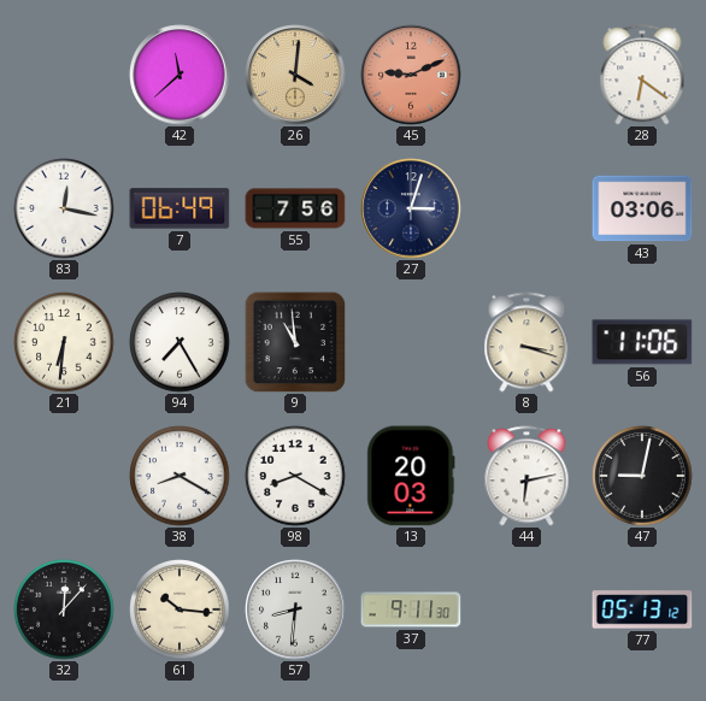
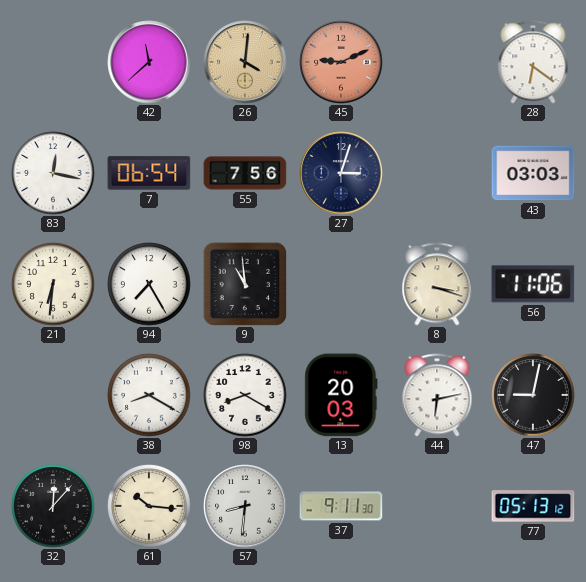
7: 06:49 -> 06:54 (149, 173)
43: 03:06 -> 03:03 (533, 173)
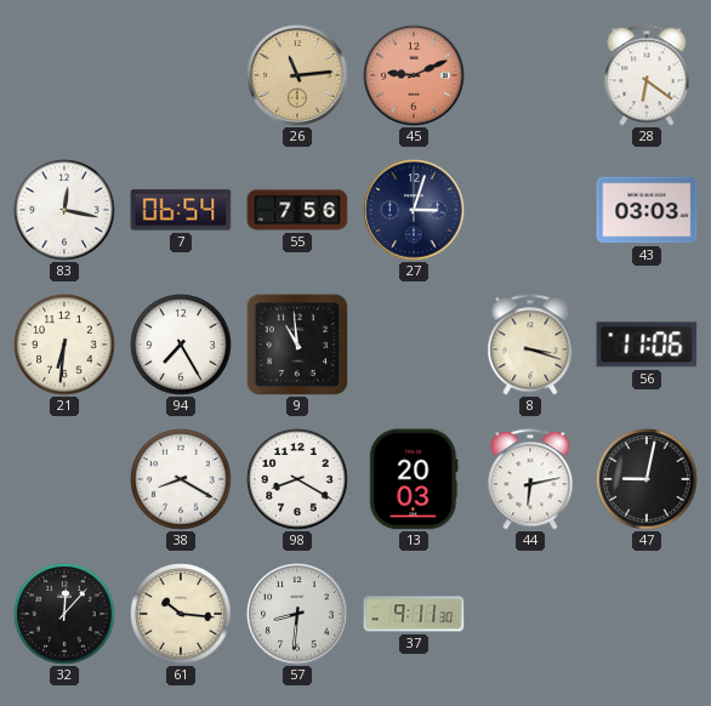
42: 11:38 -> none (149, 62)
26: 4:01 -> 11:14 (297, 75)
77: 05:13 -> none (533, 506)
